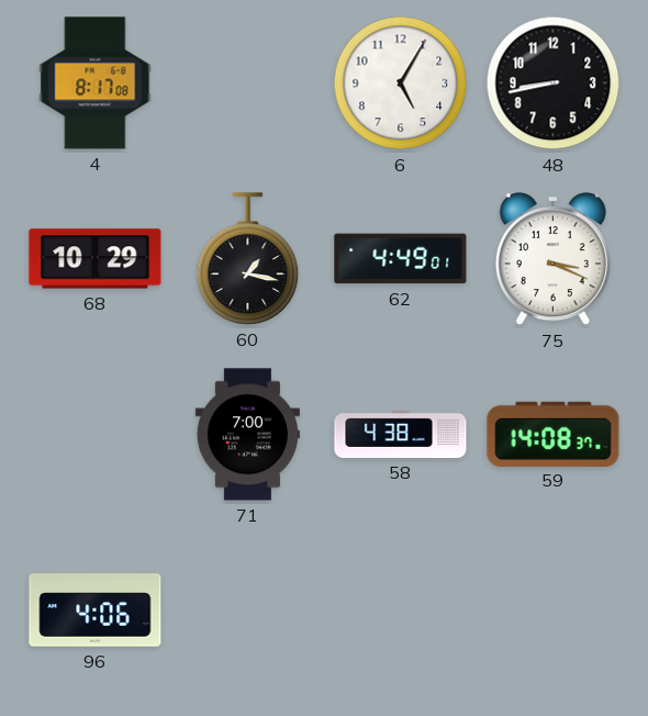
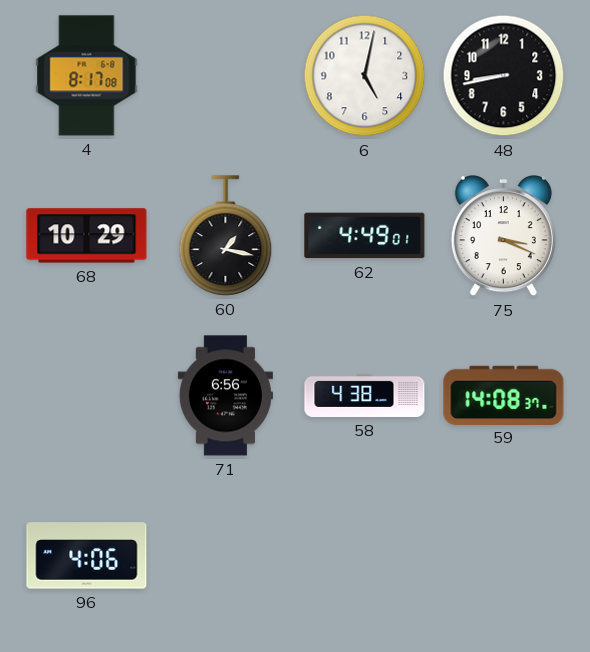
6: 5:05 -> 5:02 (365, 76)
71: 7:00 -> 6:56 (225, 396)
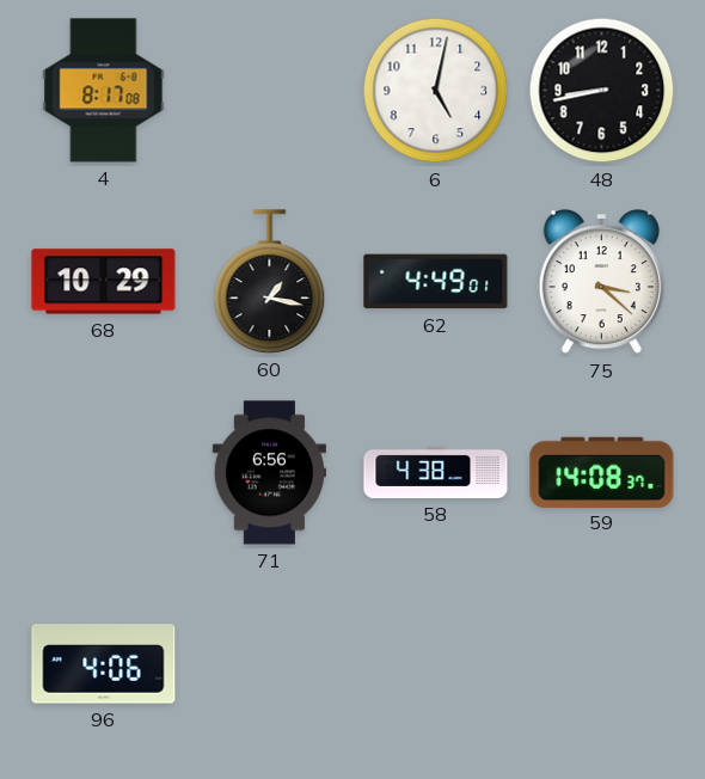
75: 3:19 -> 3:22 (601, 283)
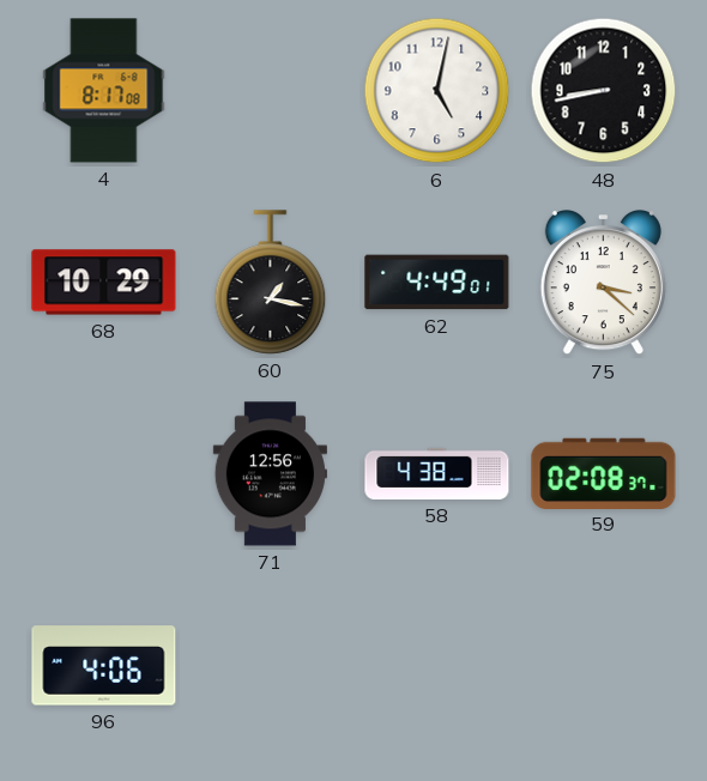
71: 6:56 -> 12:56 (270, 474)
59: 14:08 -> 02:08 (604, 473)
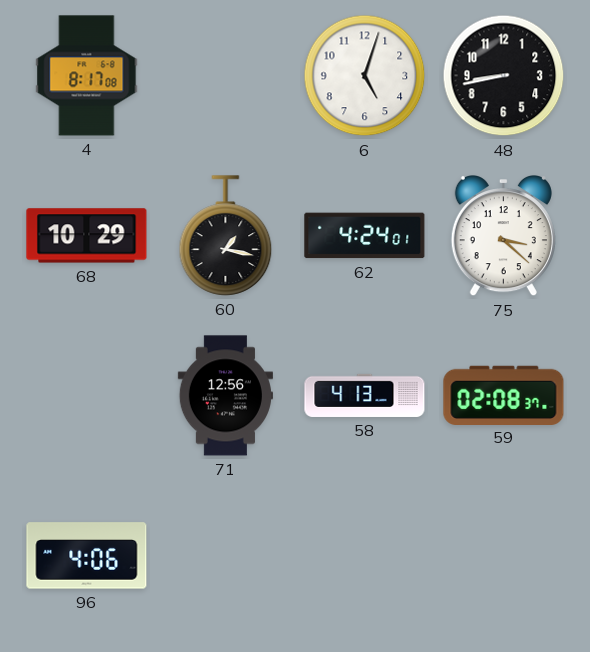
6: 5:02 -> 5:03 (365, 76)
62: 4:49 -> 4:24 (365, 236)
58: 4:38 -> 4:13 (365, 395)
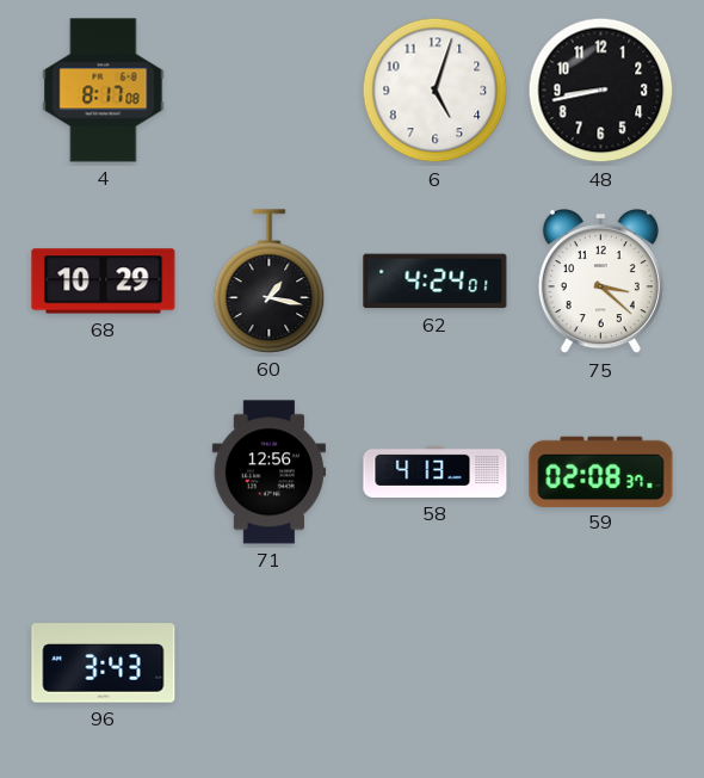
96: 4:06 -> 3:43 (104, 663)
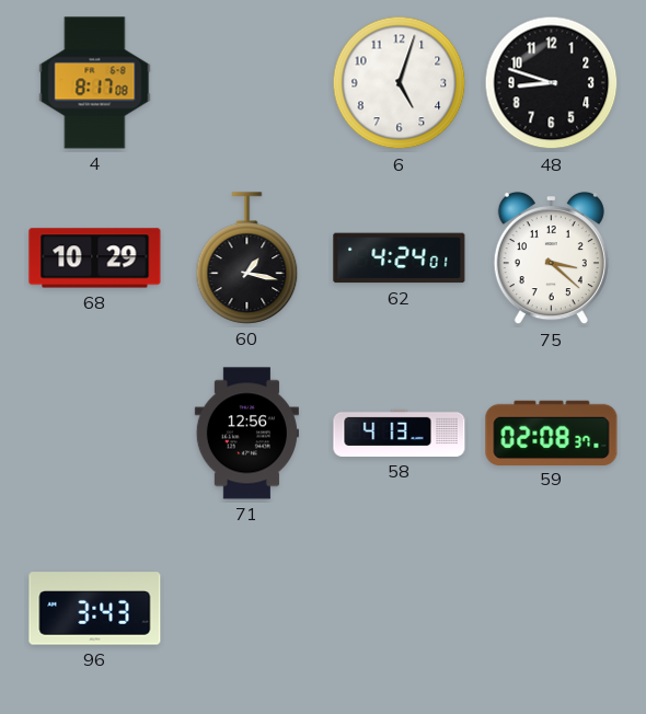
48: 8:43 -> 8:48 (552, 83)
